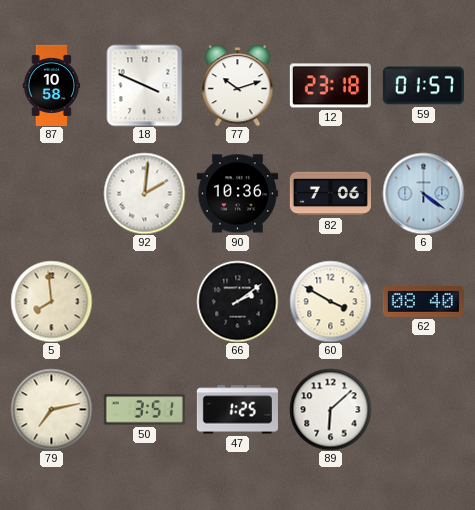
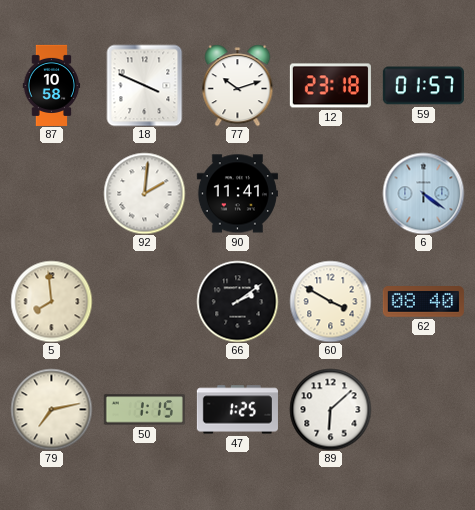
90: 10:36 -> 11:41 (237, 194)
82: 7:06 -> none (330, 194)
50: 3:51 -> 1:15 (144, 410)
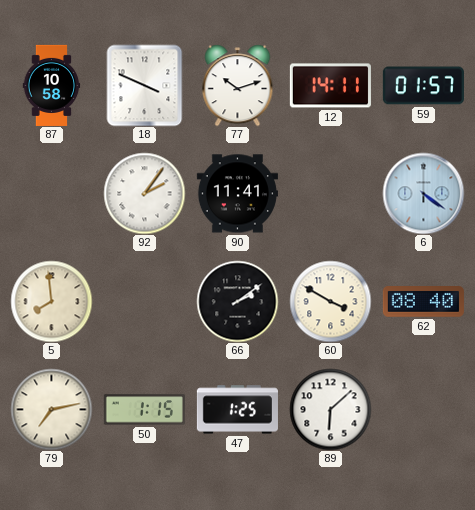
12: 23:18 -> 14:11 (330, 86)
92: 2:01 -> 2:06 (144, 193)
